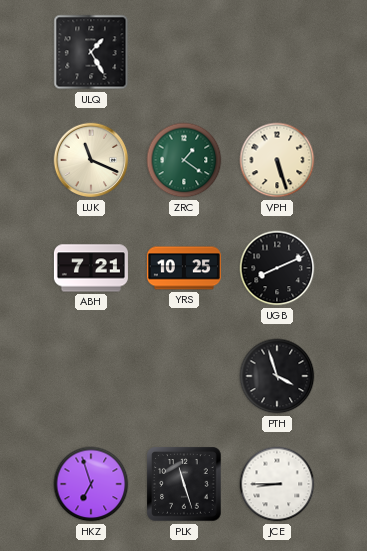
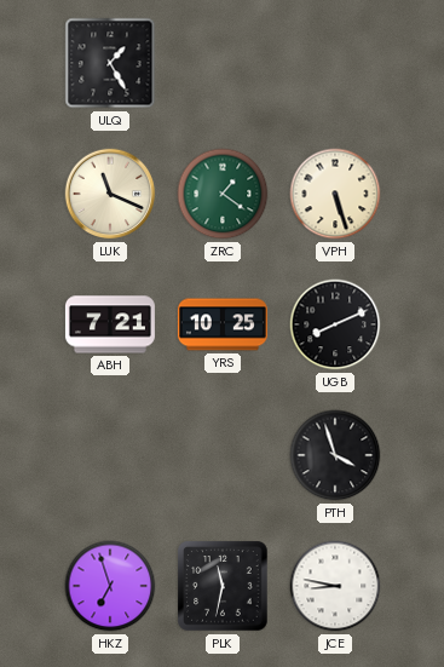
PLK: 11:27 -> 11:32 (223, 586)
JCE: 8:45 -> 8:47 (335, 586)
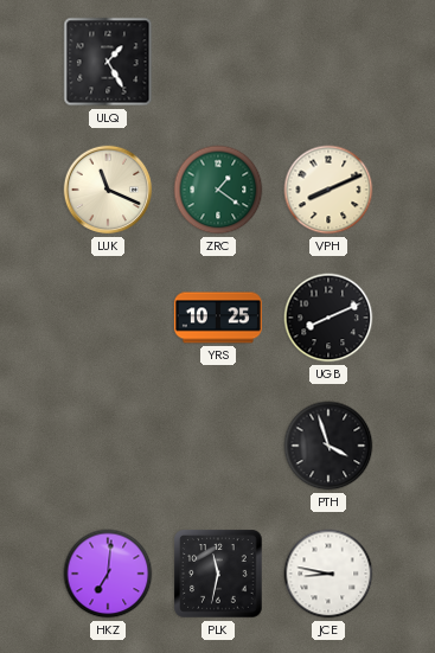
VPH: 5:27 -> 8:11 (328, 190)
ABH: 7:21 -> none (110, 324)
HKZ: 6:57 -> 7:01 (108, 574)
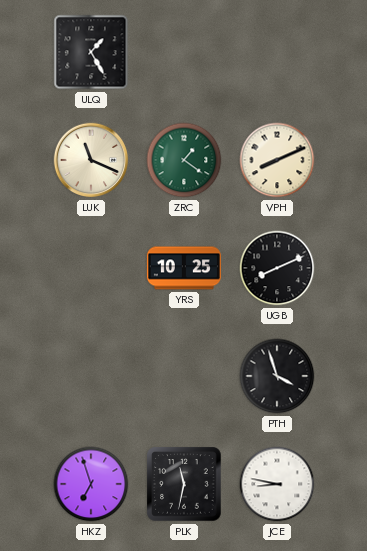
HKZ: 7:01 -> 6:57 (91, 484)
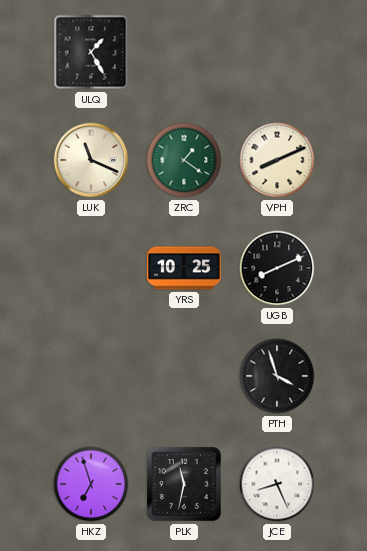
JCE: 8:47 -> 8:26 (277, 484)
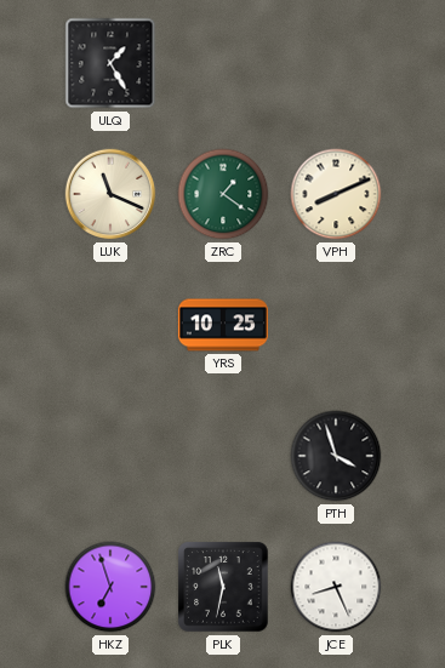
UGB: 8:11 -> none (277, 268)
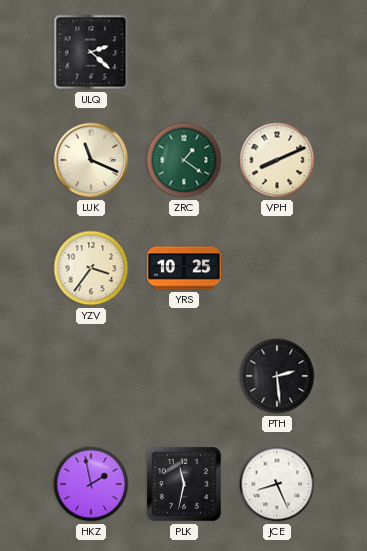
ULQ: 1:25 -> 2:22 (91, 52)
YZV: none -> 3:36 (91, 268)
PTH: 3:57 -> 2:29 (277, 376)
HKZ: 6:57 -> 1:58 (91, 484)
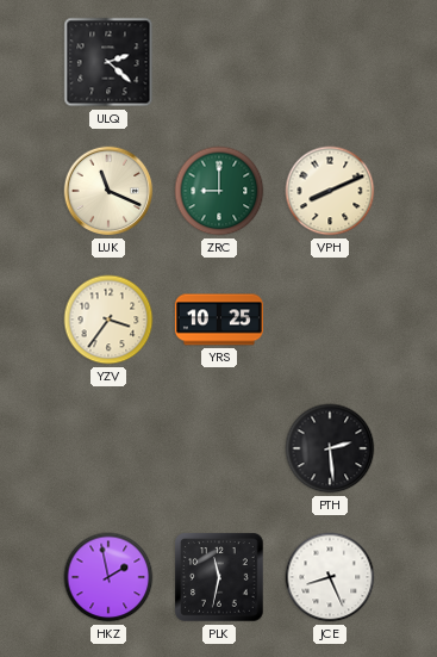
ZRC: 1:21 -> 9:00 (219, 191)
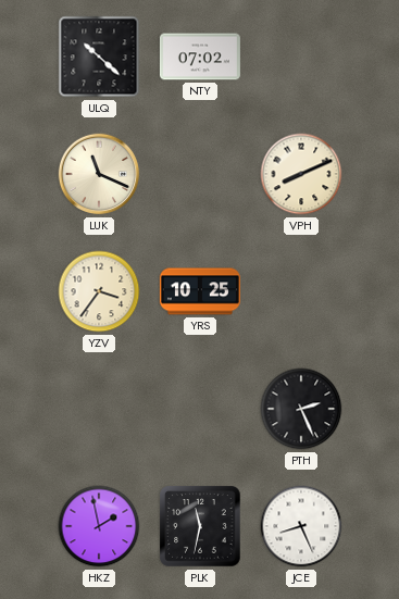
ULQ: 2:22 -> 10:22 (99, 57)
NTY: none -> 07:02 (200, 57)
ZRC: 9:00 -> none (219, 191)
PTH: 2:29 -> 2:26 (301, 409)
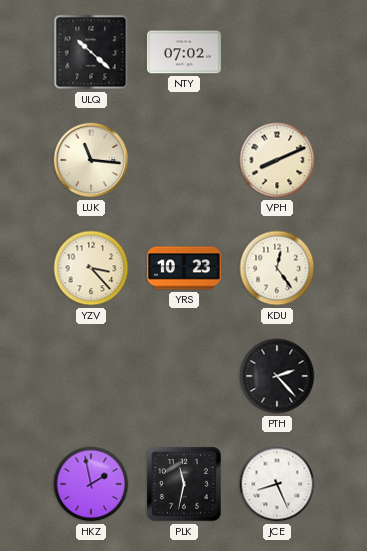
LUK: 11:19 -> 11:16 (91, 160)
YZV: 3:36 -> 3:23 (91, 268)
YRS: 10:25 -> 10:23 (184, 268)
KDU: none -> 12:24 (277, 268)
PTH: 2:26 -> 2:23 (277, 376)
